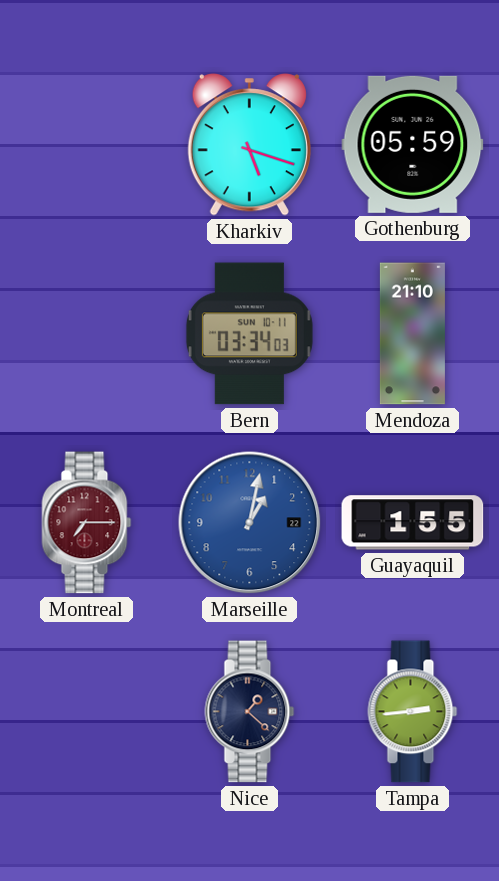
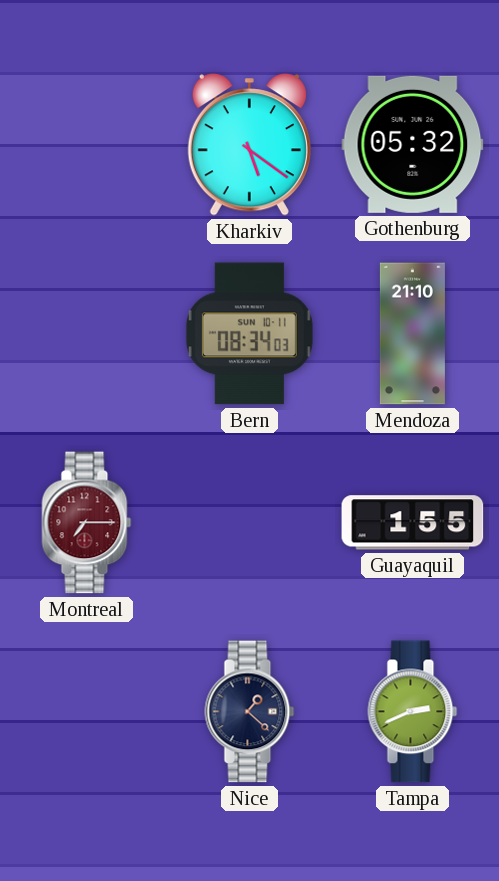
Kharkiv: 5:18 -> 5:21 (249, 145)
Gothenburg: 05:59 -> 05:32 (413, 144)
Bern: 03:34 -> 08:34 (249, 334)
Marseille: 1:02 -> none (250, 523)
Tampa: 2:44 -> 2:41 (413, 712)
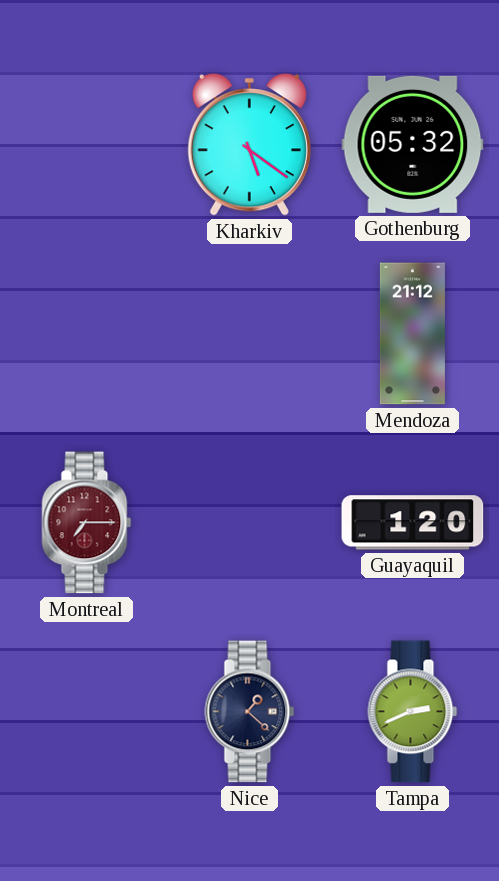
Bern: 08:34 -> none (249, 334)
Mendoza: 21:10 -> 21:12 (412, 334)
Guayaquil: 1:55 -> 1:20 (413, 523)
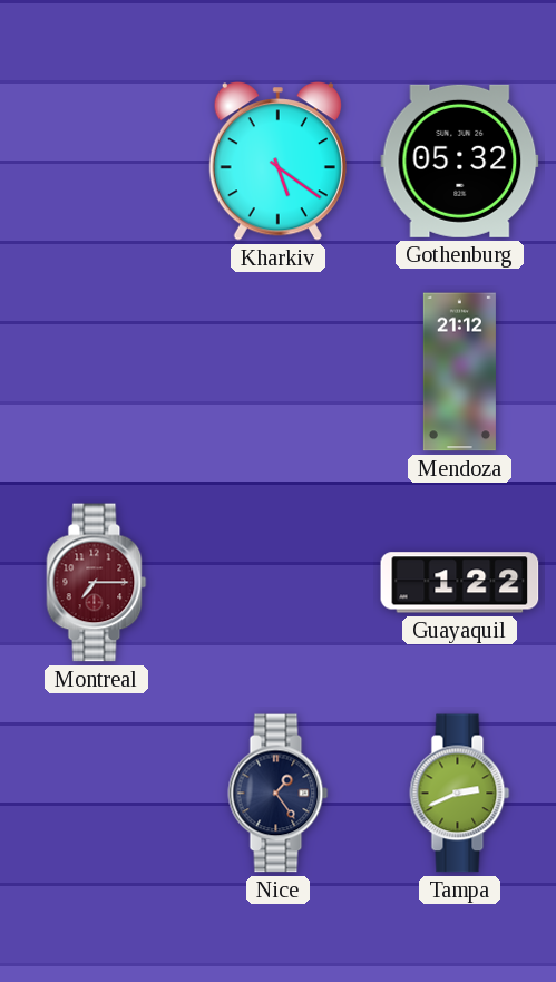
Guayaquil: 1:20 -> 1:22 (460, 583)
Nice: 1:22 -> 1:24 (279, 794)
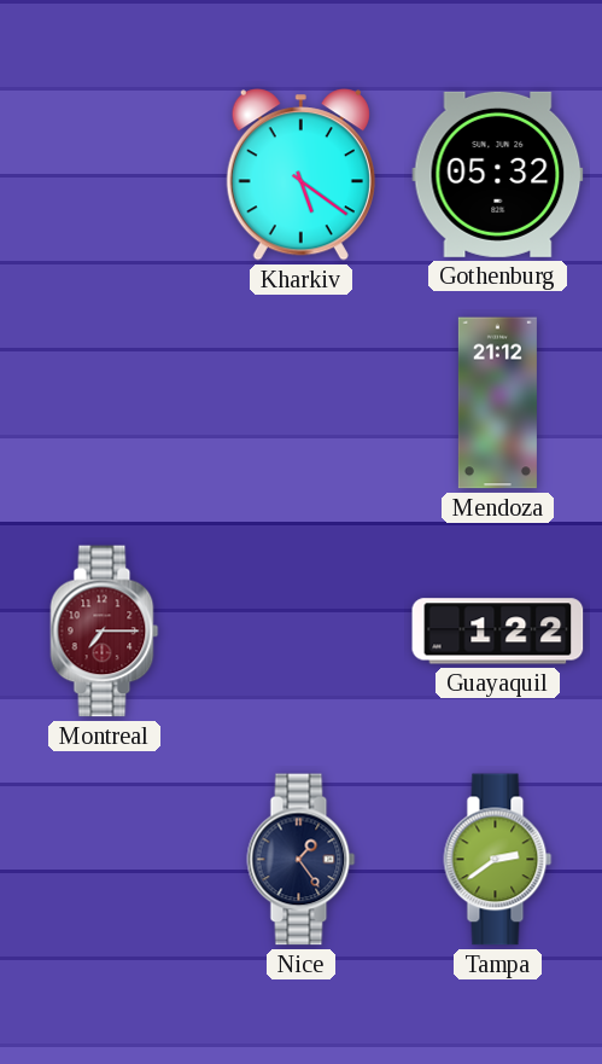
Tampa: 2:41 -> 2:39 (498, 860)
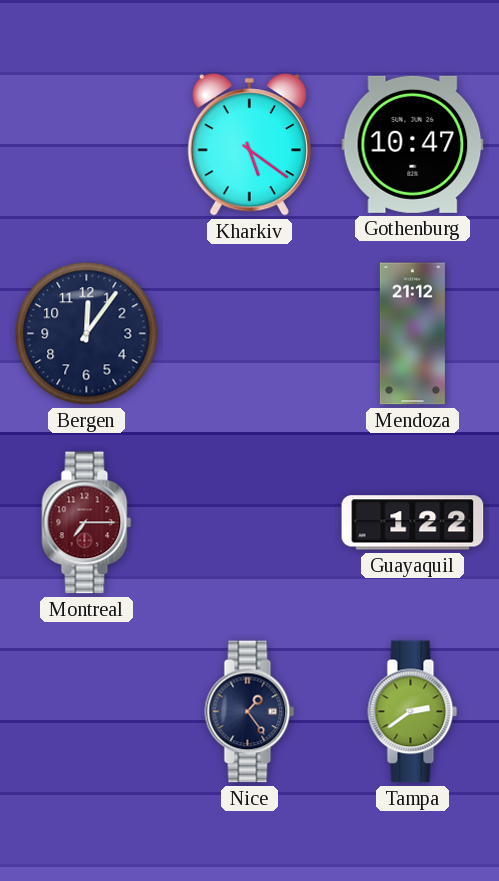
Gothenburg: 05:32 -> 10:47 (413, 144)
Bergen: none -> 12:06 (87, 334)
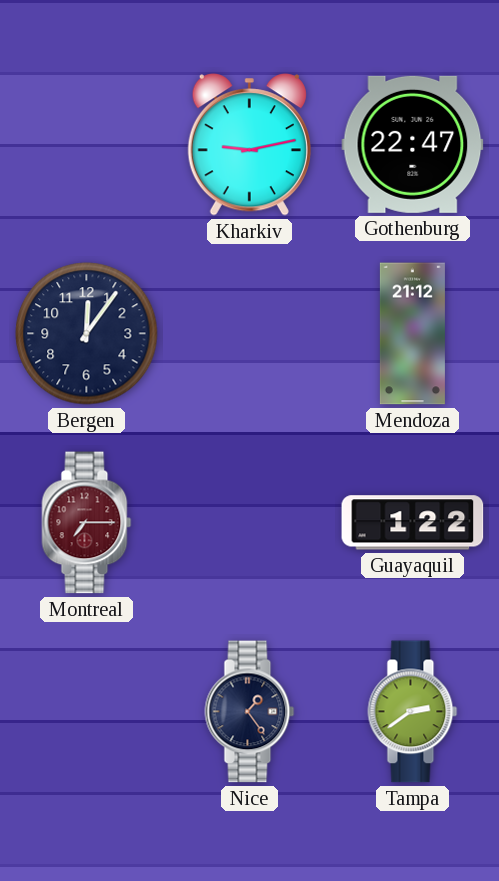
Kharkiv: 5:21 -> 9:13 (249, 145)
Gothenburg: 10:47 -> 22:47 (413, 144)
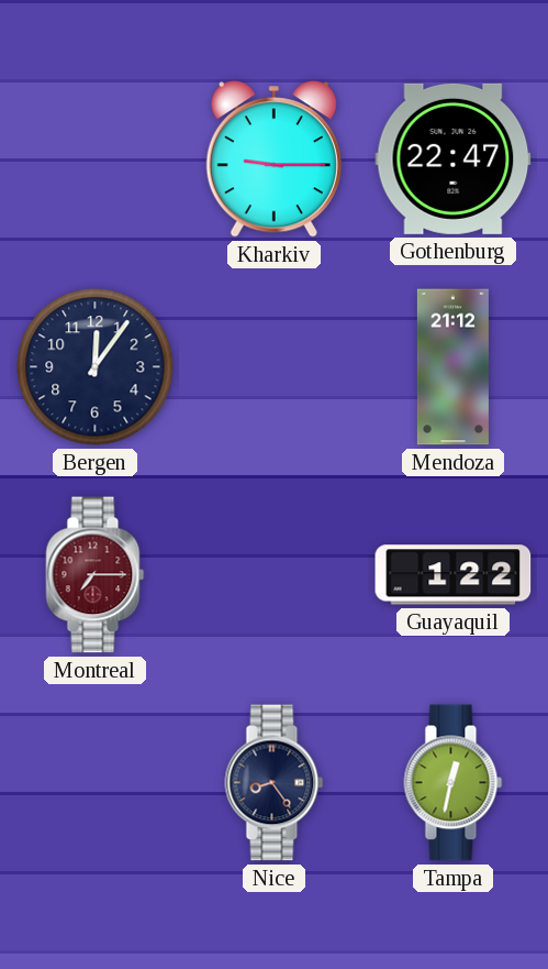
Kharkiv: 9:13 -> 9:15 (273, 159)
Nice: 1:24 -> 8:24 (275, 783)
Tampa: 2:39 -> 12:32 (454, 783)
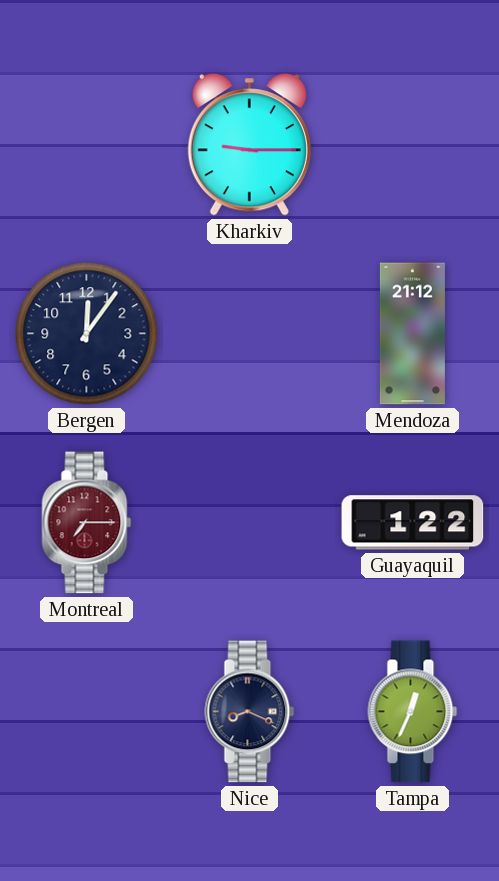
Gothenburg: 22:47 -> none (454, 158)
Nice: 8:24 -> 8:19 (250, 712)
Tampa: 12:32 -> 12:34 (413, 712)
